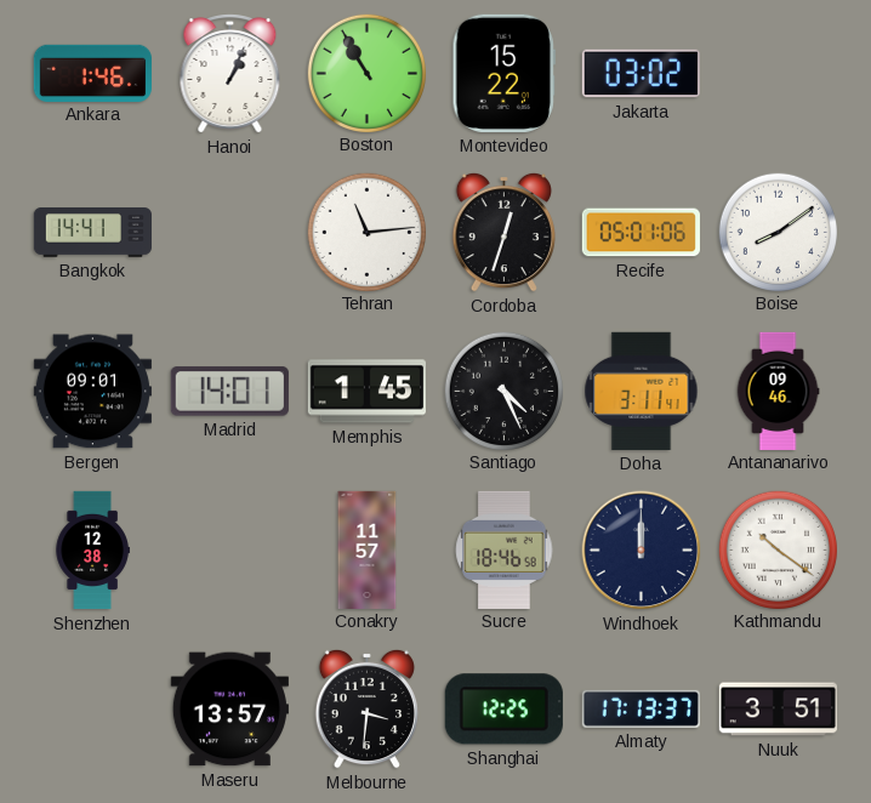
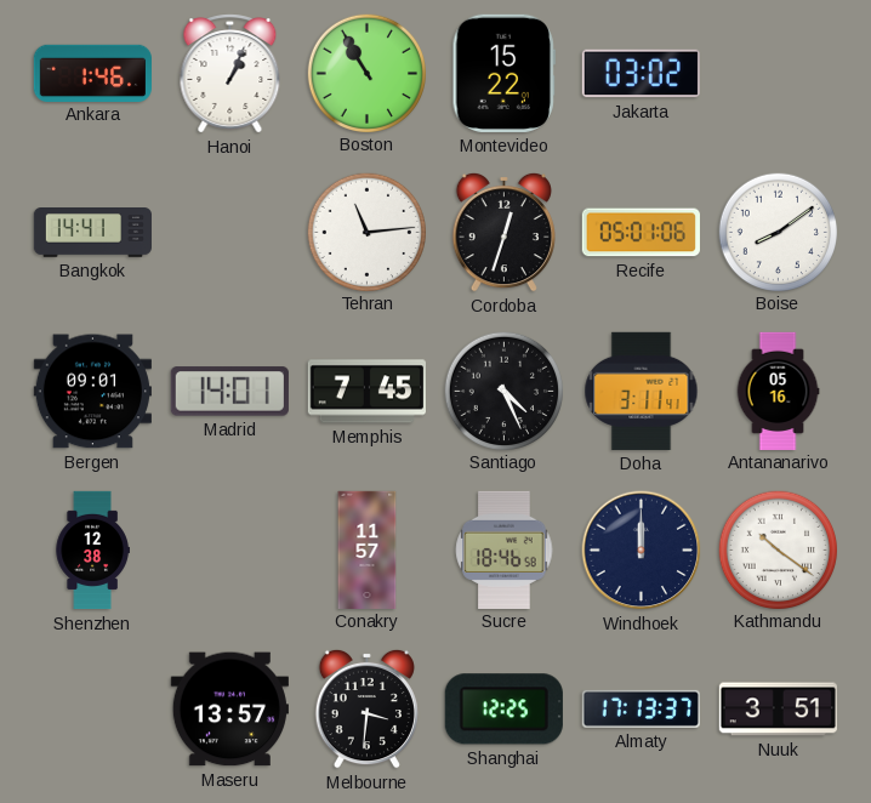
Memphis: 1:45 -> 7:45 (366, 392)
Antananarivo: 09:46 -> 05:16 (778, 391)
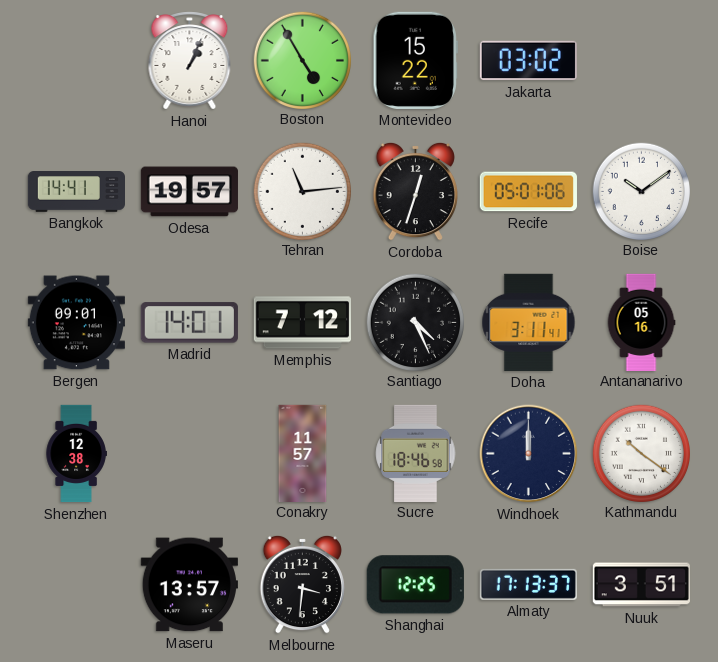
Ankara: 1:46 -> none (92, 73)
Boston: 10:55 -> 4:55 (302, 60)
Odesa: none -> 19:57 (189, 192)
Boise: 8:09 -> 10:09 (641, 191)
Memphis: 7:45 -> 7:12 (302, 323)
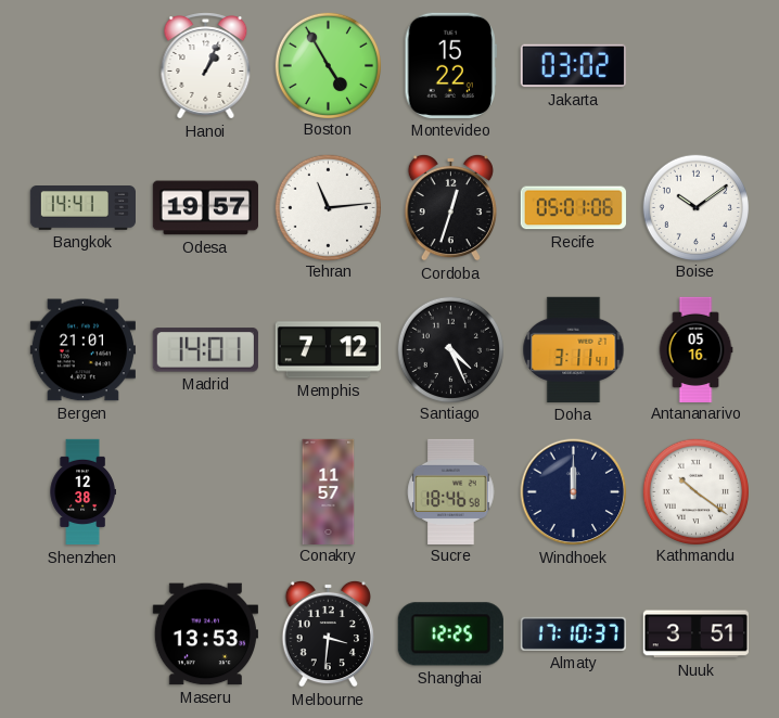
Bergen: 09:01 -> 21:01 (82, 350)
Maseru: 13:57 -> 13:53 (205, 634)
Almaty: 17:13 -> 17:10 (573, 633)
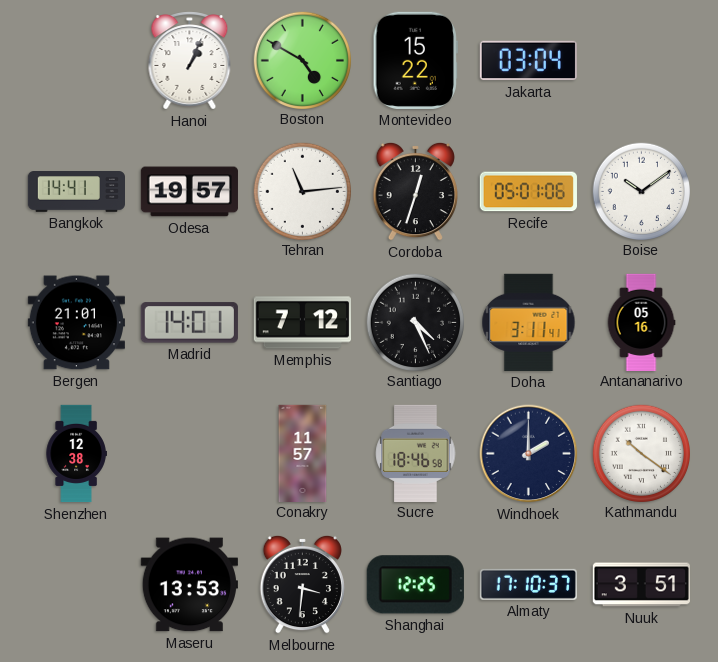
Boston: 4:55 -> 4:50 (302, 60)
Jakarta: 03:02 -> 03:04 (528, 61)
Windhoek: 12:00 -> 2:00 (529, 454)
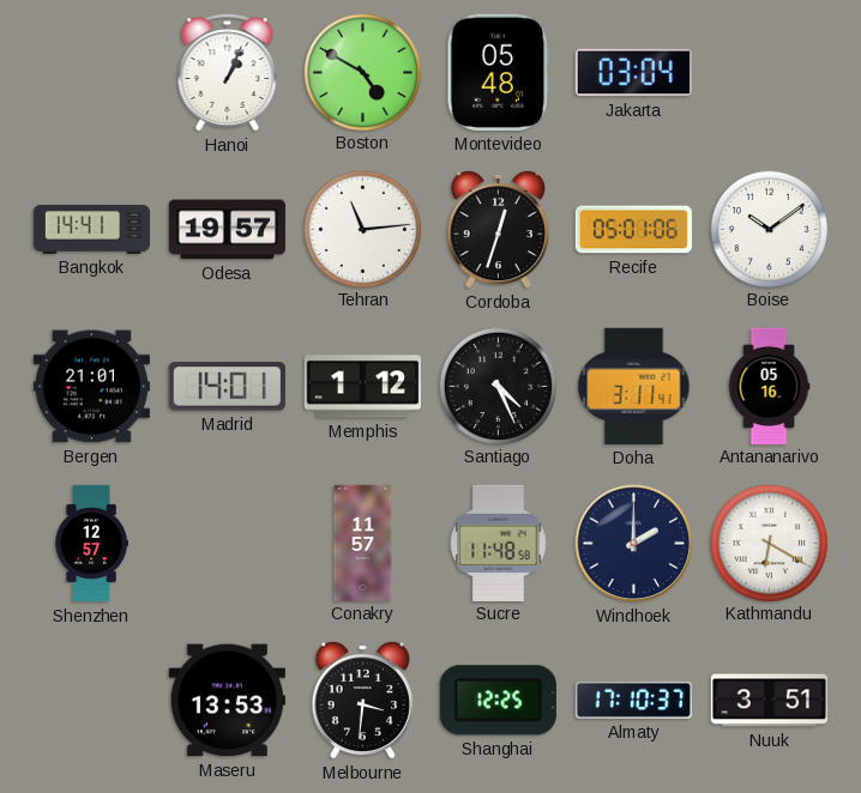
Montevideo: 15:22 -> 05:48 (498, 72)
Memphis: 7:12 -> 1:12 (362, 387)
Shenzhen: 12:38 -> 12:57 (91, 544)
Sucre: 18:46 -> 11:48 (499, 543)
Kathmandu: 10:21 -> 6:20 (769, 543)
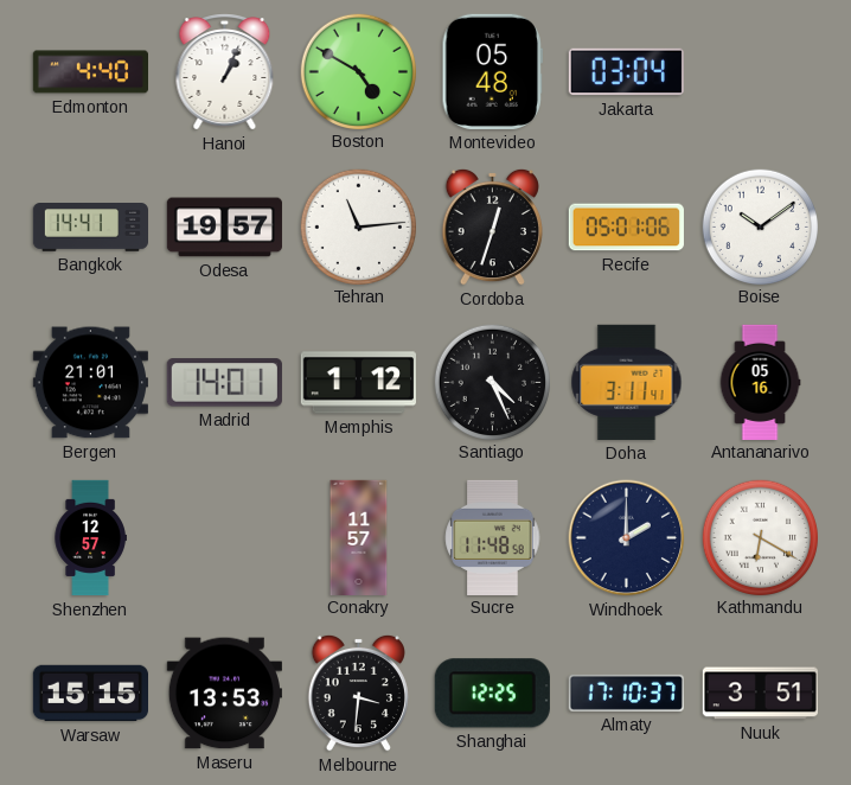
Edmonton: none -> 4:40 (90, 72)
Warsaw: none -> 15:15 (90, 694)
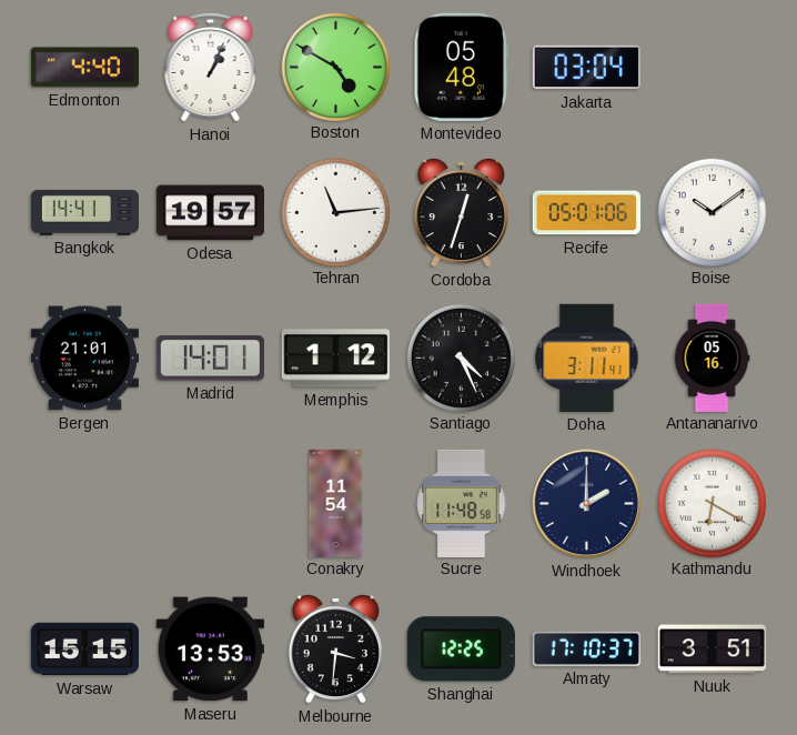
Shenzhen: 12:57 -> none (90, 538)
Conakry: 11:57 -> 11:54 (336, 503)
